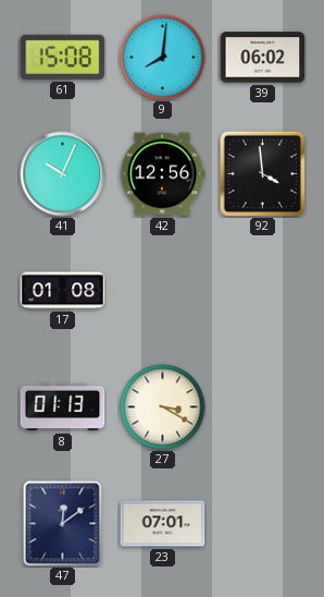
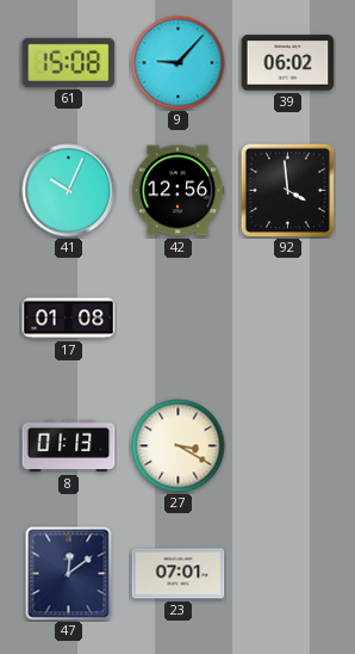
9: 8:01 -> 9:07 (179, 63)
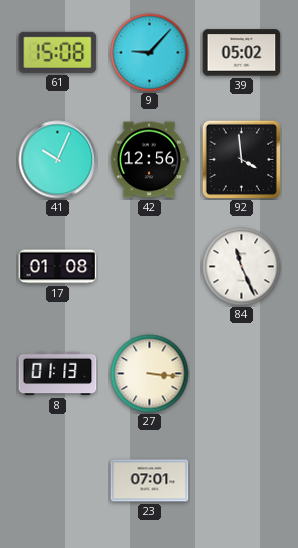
39: 06:02 -> 05:02 (242, 53)
84: none -> 11:26 (242, 267)
27: 3:20 -> 3:16 (150, 374)
47: 12:09 -> none (69, 574)
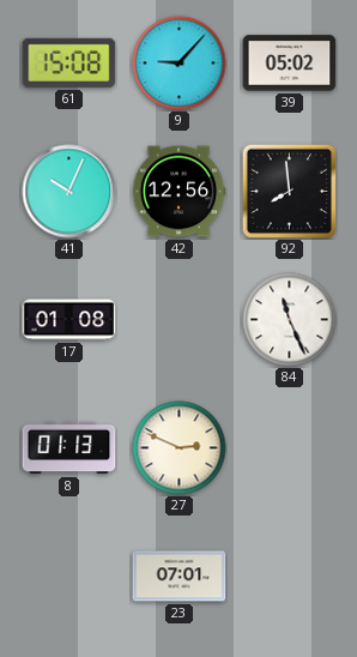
92: 3:59 -> 7:59 (289, 191)
27: 3:16 -> 2:49 (180, 448)
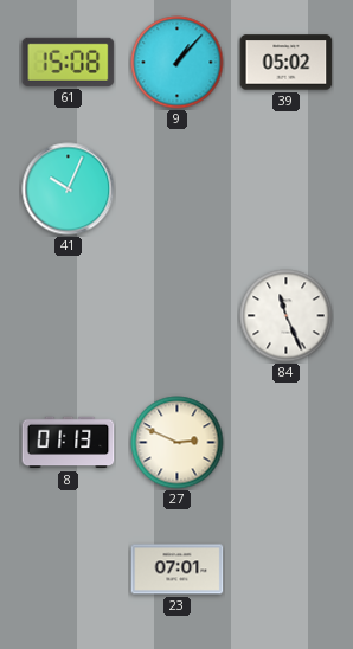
9: 9:07 -> 1:07 (178, 63)
42: 12:56 -> none (179, 192)
92: 7:59 -> none (289, 191)
17: 01:08 -> none (69, 320)
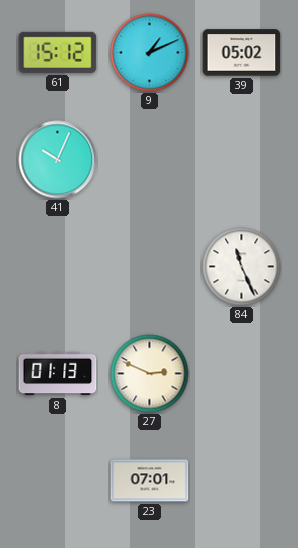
61: 15:08 -> 15:12 (58, 52)
9: 1:07 -> 1:11 (150, 53)
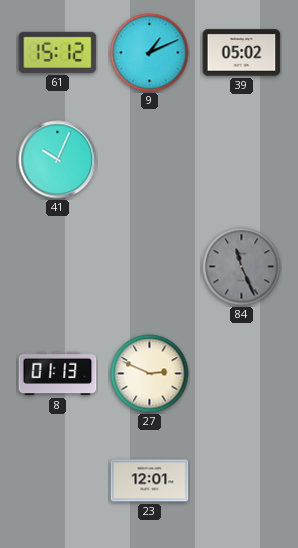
84 dial: white -> grey (242, 267)
23: 07:01 -> 12:01 (150, 481)
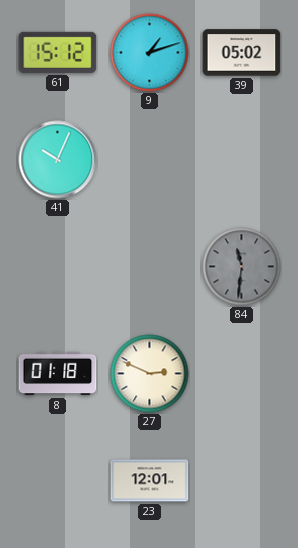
9: 1:11 -> 1:12 (150, 53)
84: 11:26 -> 11:31 (242, 267)
8: 01:13 -> 01:18 (58, 374)
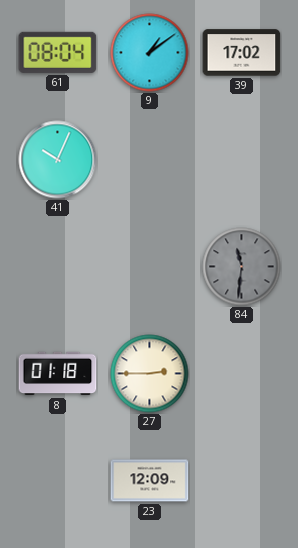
61: 15:12 -> 08:04 (58, 52)
9: 1:12 -> 1:09 (150, 53)
39: 05:02 -> 17:02 (242, 53)
27: 2:49 -> 2:45 (150, 374)
23: 12:01 -> 12:09 (150, 481)
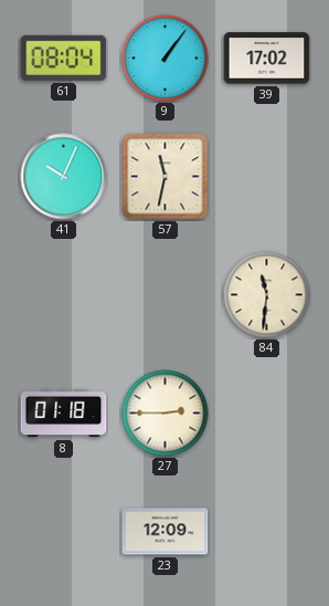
9: 1:09 -> 1:06 (166, 59)
57: none -> 11:32 (166, 177)
84 dial: grey -> cream (267, 295)
